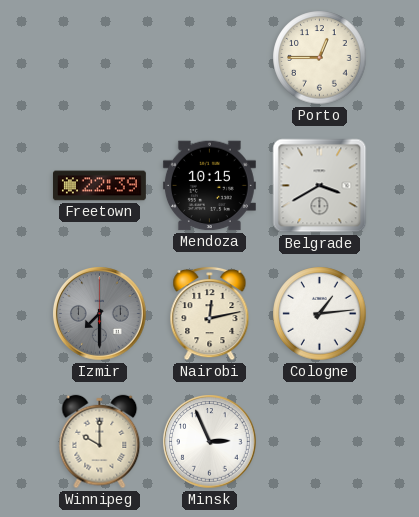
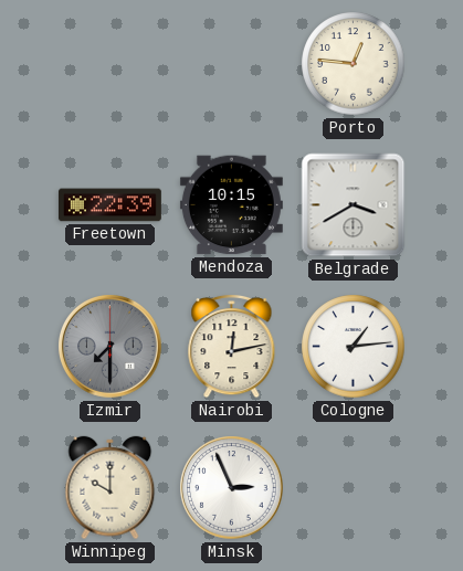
Porto: 12:45 -> 12:46 (354, 64)
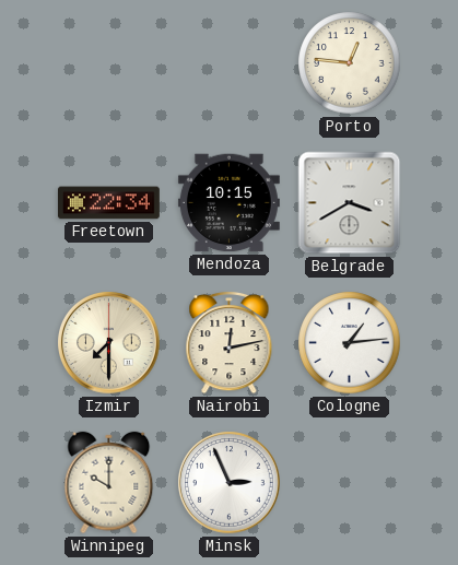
Freetown: 22:39 -> 22:34 (108, 203)
Izmir dial: grey -> cream (109, 343)
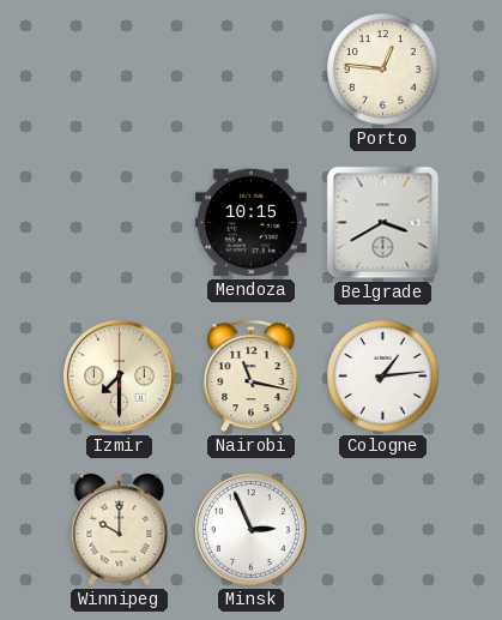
Freetown: 22:34 -> none (108, 203)
Nairobi: 12:13 -> 11:17 (252, 375)
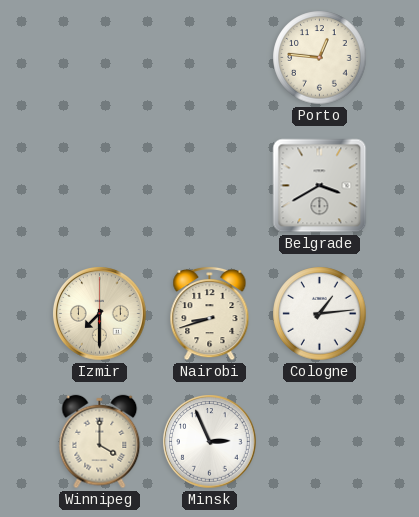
Mendoza: 10:15 -> none (250, 223)
Nairobi: 11:17 -> 8:42 (210, 313)
Winnipeg: 10:00 -> 4:00 (100, 442)
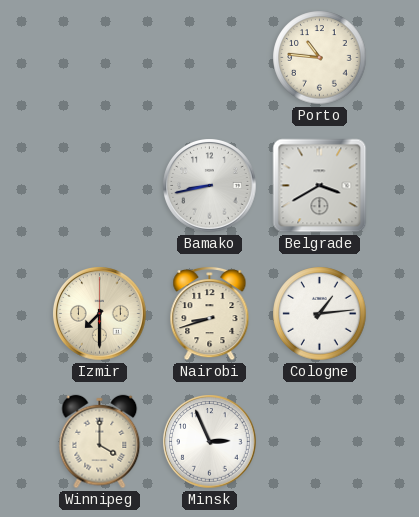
Porto: 12:46 -> 10:46 (320, 58)
Bamako: none -> 8:43 (210, 186)
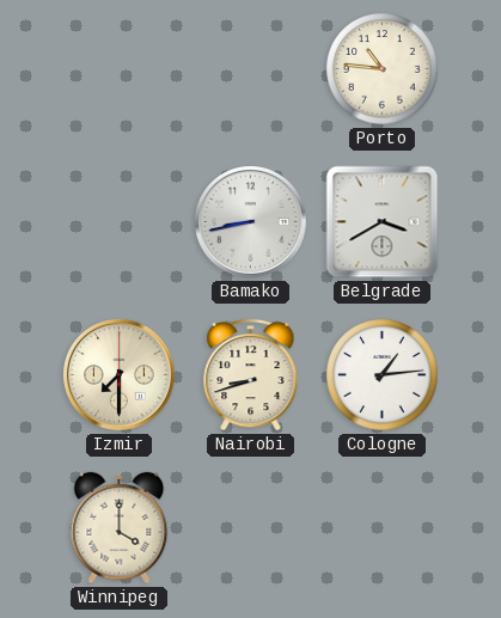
Minsk: 2:56 -> none (210, 442)
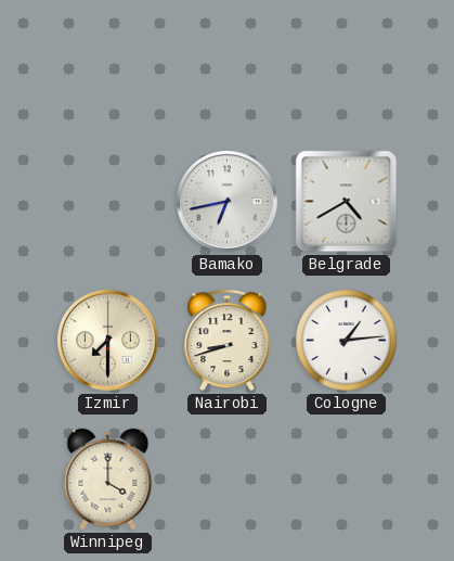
Porto: 10:46 -> none (383, 69)
Bamako: 8:43 -> 6:43 (228, 202)
Belgrade: 3:40 -> 4:40 (347, 202)
